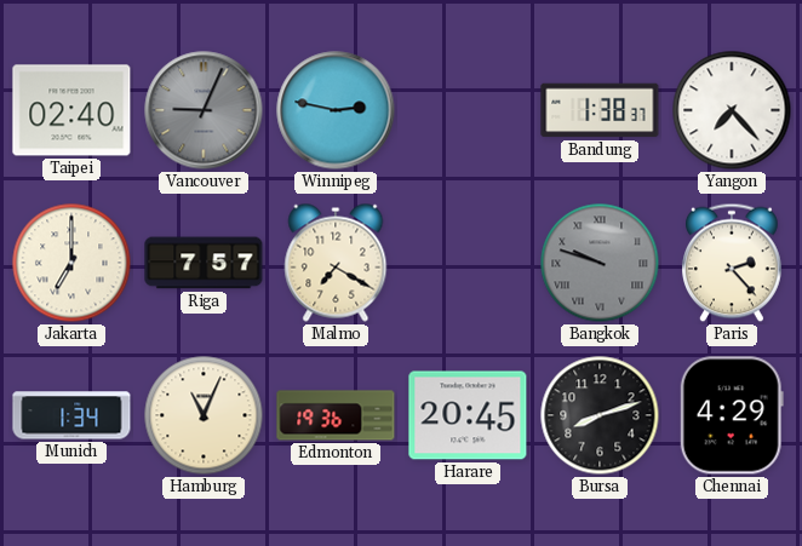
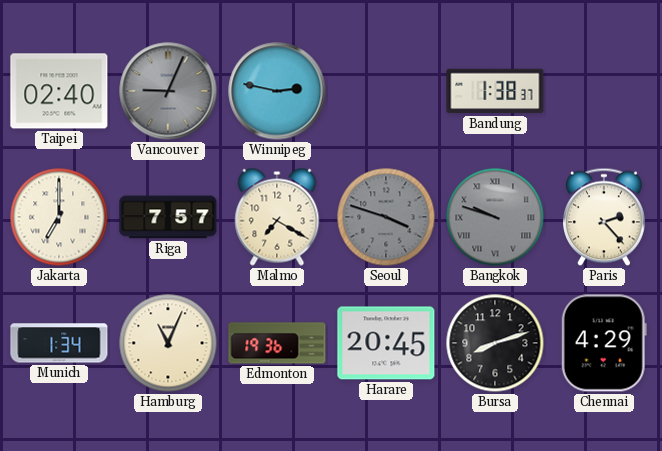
Yangon: 7:23 -> none (732, 110)
Seoul: none -> 3:48 (386, 217)
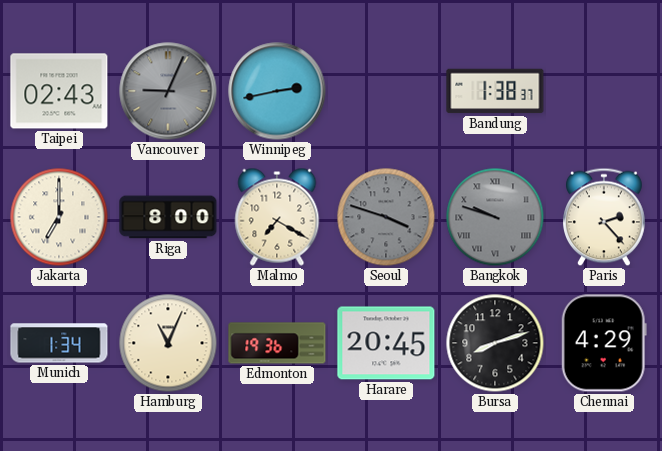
Taipei: 02:40 -> 02:43 (59, 91)
Winnipeg: 2:47 -> 2:43 (277, 91)
Riga: 7:57 -> 8:00 (168, 217)
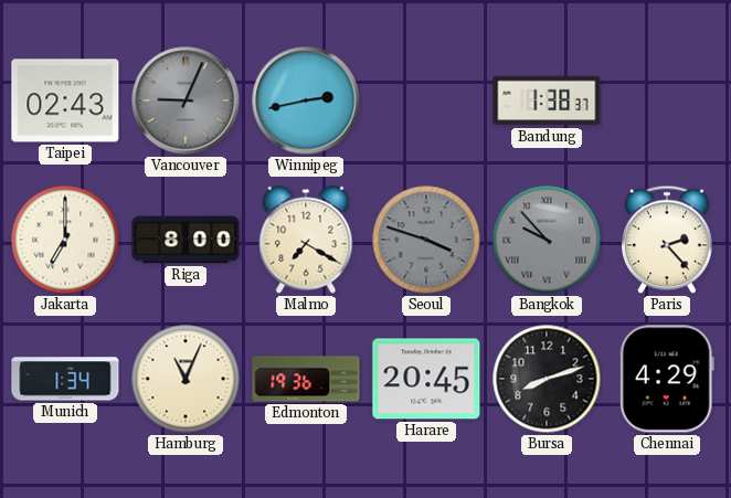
Bangkok: 9:48 -> 9:53 (547, 240)
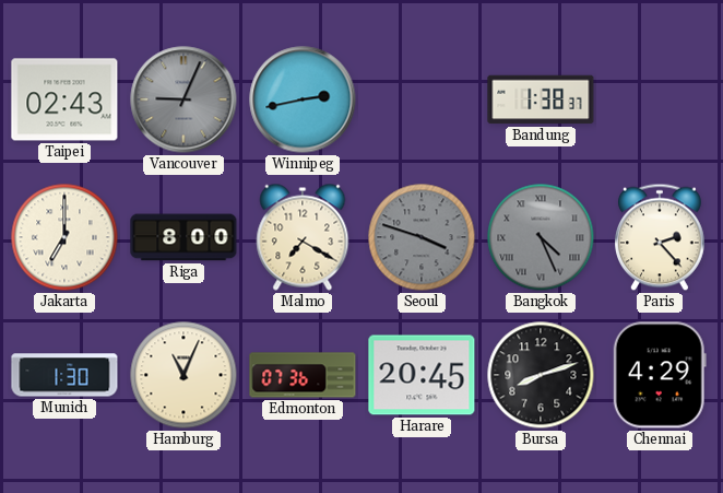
Bangkok: 9:53 -> 4:26 (541, 237)
Munich: 1:34 -> 1:30 (64, 375)
Edmonton: 19:36 -> 07:36 (303, 375)
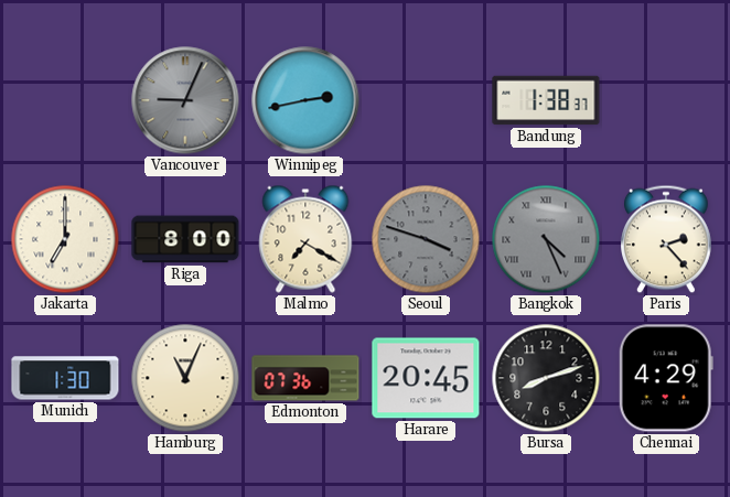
Taipei: 02:43 -> none (64, 99)
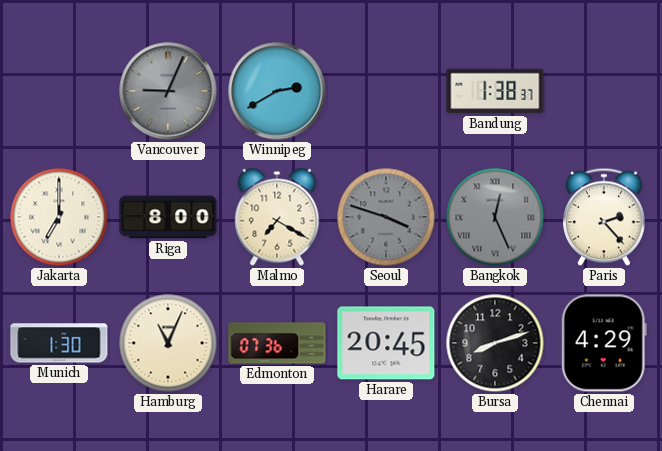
Winnipeg: 2:43 -> 2:40 (277, 91)
Bangkok: 4:26 -> 12:26 (495, 217)
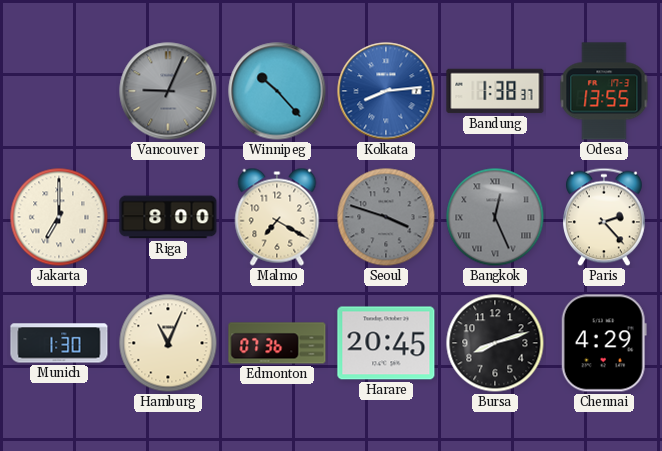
Winnipeg: 2:40 -> 10:23 (277, 91)
Kolkata: none -> 8:14 (386, 91)
Odesa: none -> 13:55 (604, 91)
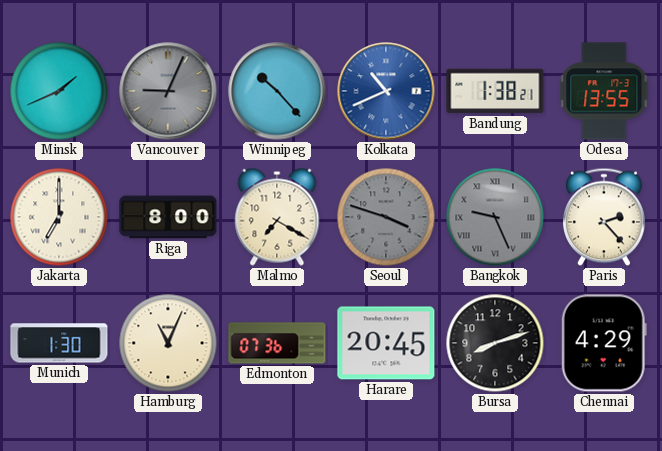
Minsk: none -> 1:41 (59, 91)
Kolkata: 8:14 -> 10:41 (386, 91)
Bandung: 1:38:37 -> 1:38:21 (495, 91)
Bangkok: 12:26 -> 9:26 (495, 217)
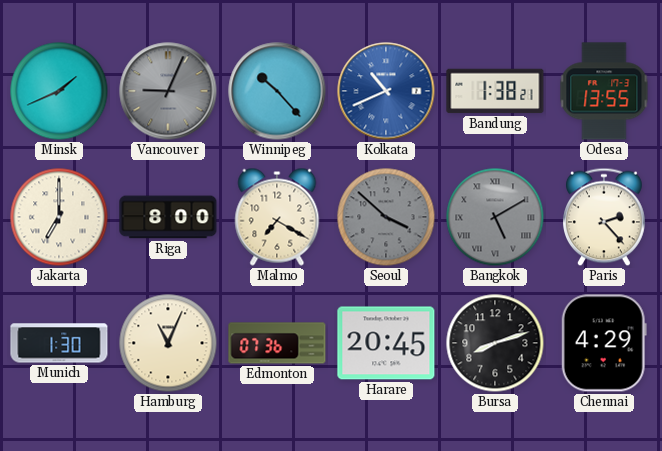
Seoul: 3:48 -> 3:52 (386, 217)
Bangkok: 9:26 -> 5:10 (495, 217)
